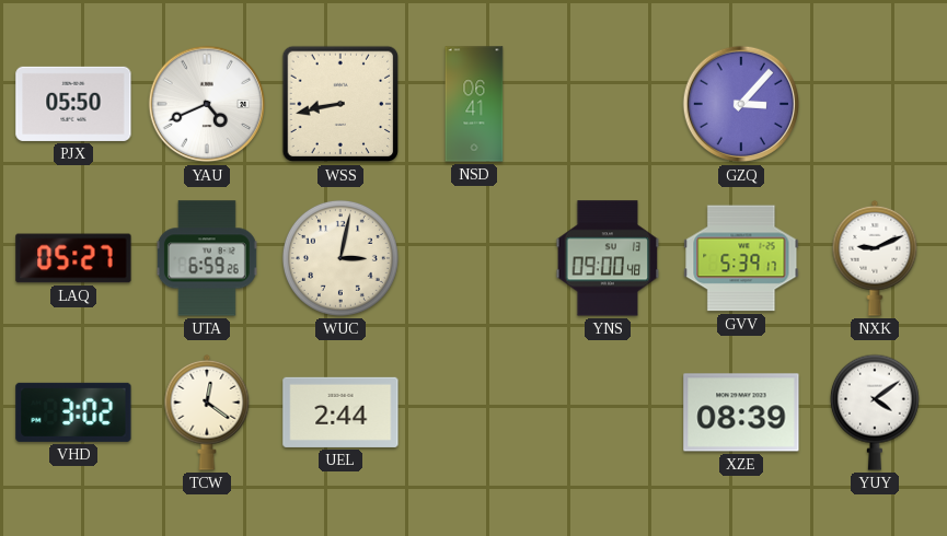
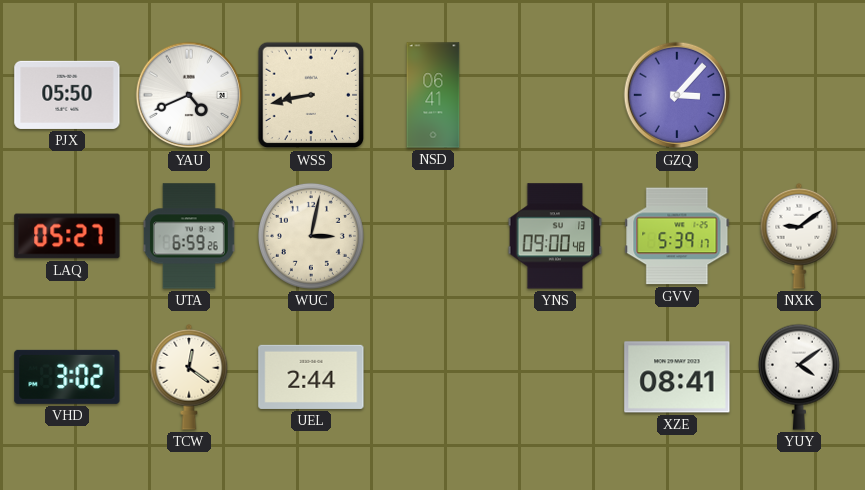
NXK: 9:11 -> 9:09 (799, 236)
XZE: 08:39 -> 08:41 (677, 377)
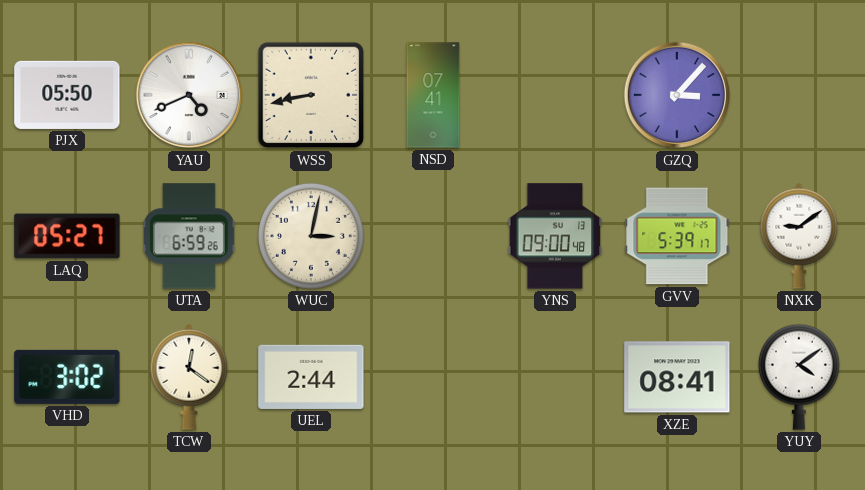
NSD: 06:41 -> 07:41 (433, 95)
